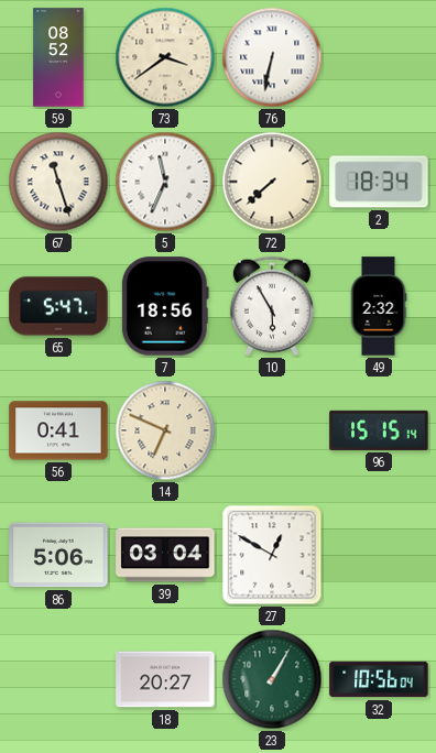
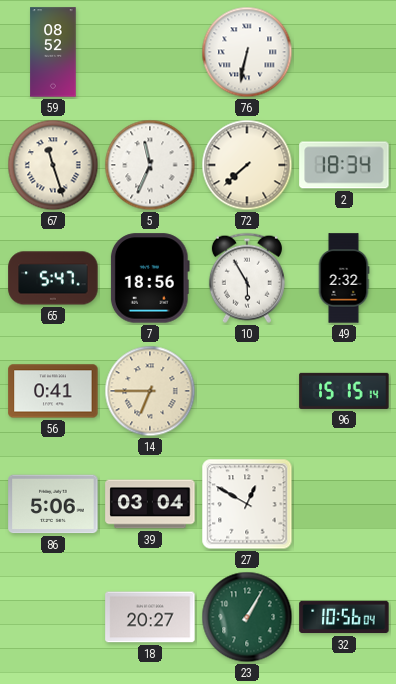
73: 3:39 -> none (165, 57)
14: 6:49 -> 6:45 (150, 391)
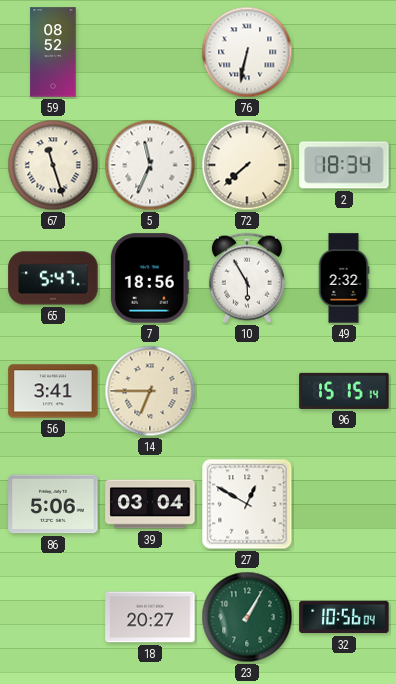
56: 0:41 -> 3:41 (53, 391)
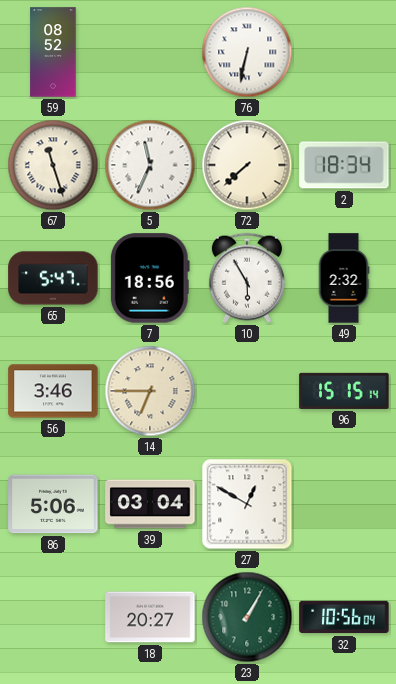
56: 3:41 -> 3:46 (53, 391)
